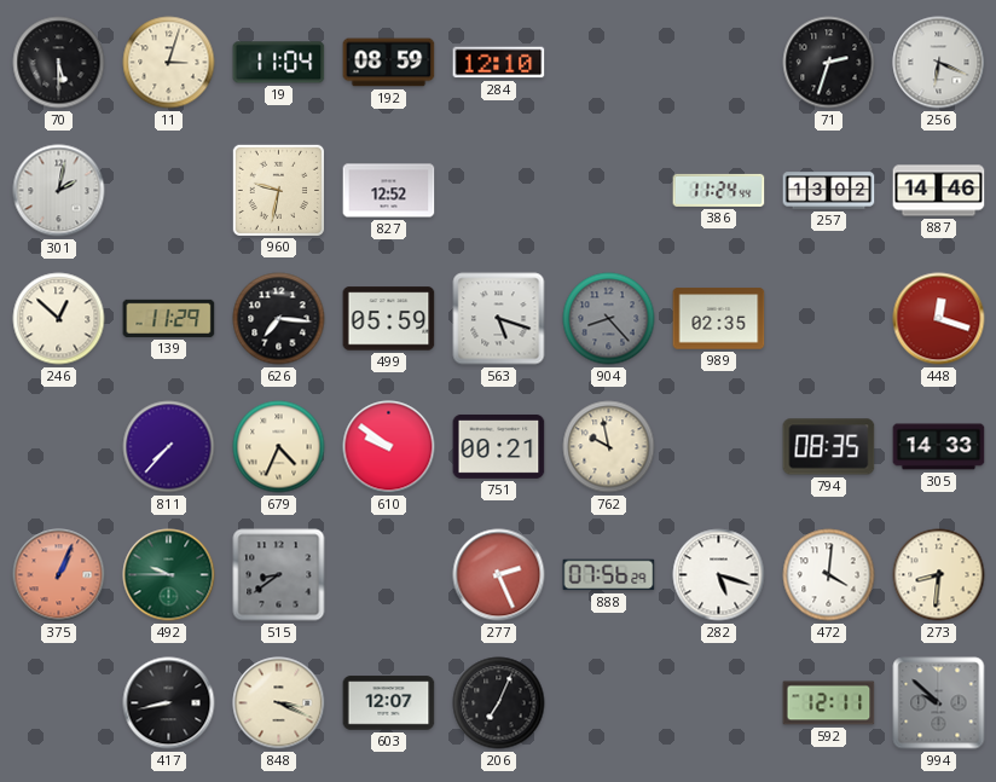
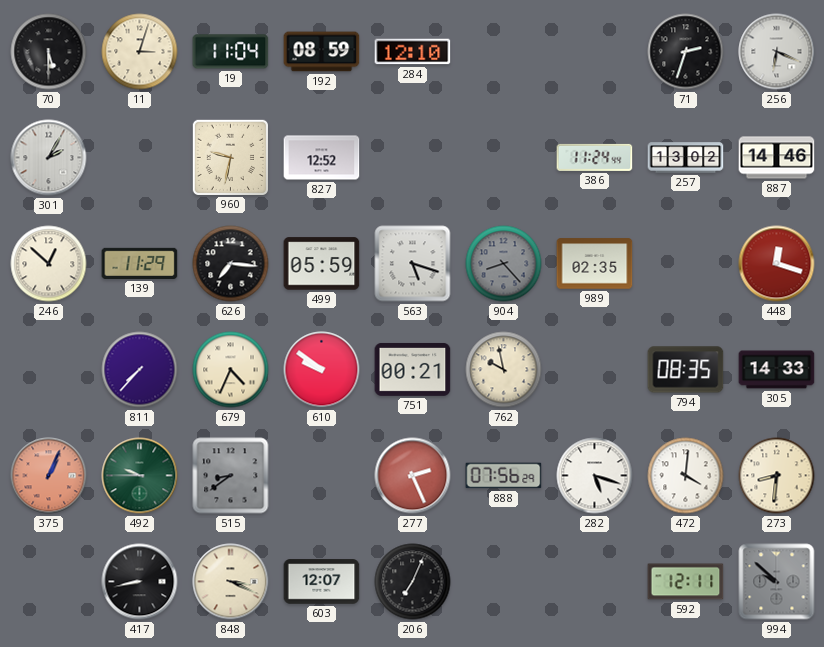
301: 2:02 -> 2:05 (49, 158)
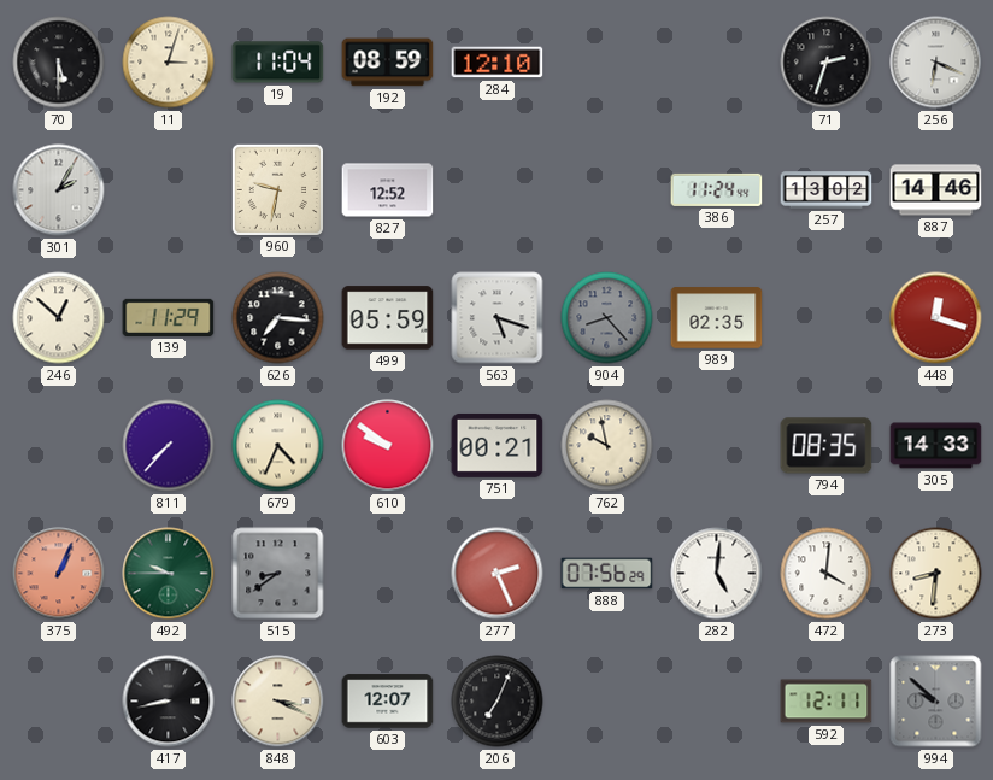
282: 5:18 -> 5:01 (717, 574)
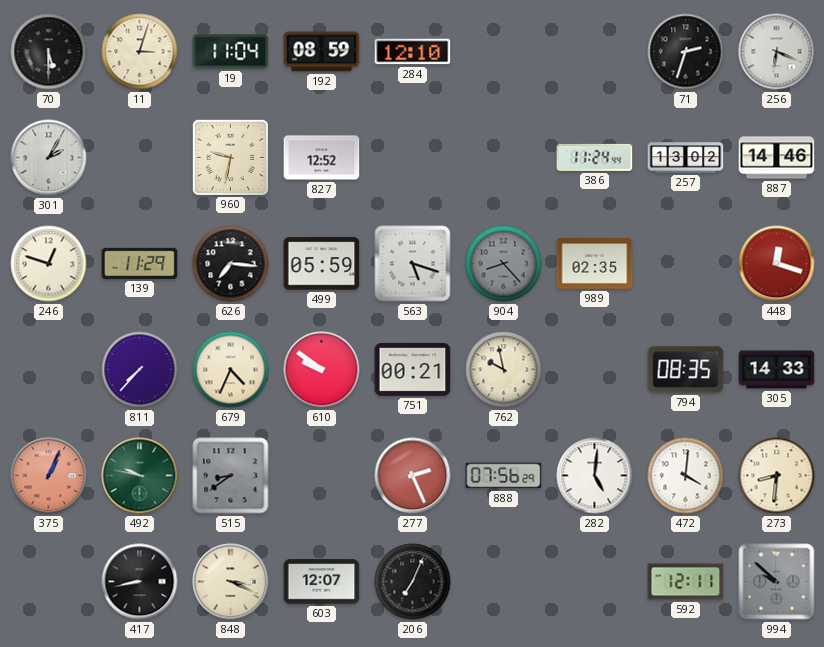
246: 12:52 -> 12:48 (49, 264)
492: 9:45 -> 9:47 (140, 476)
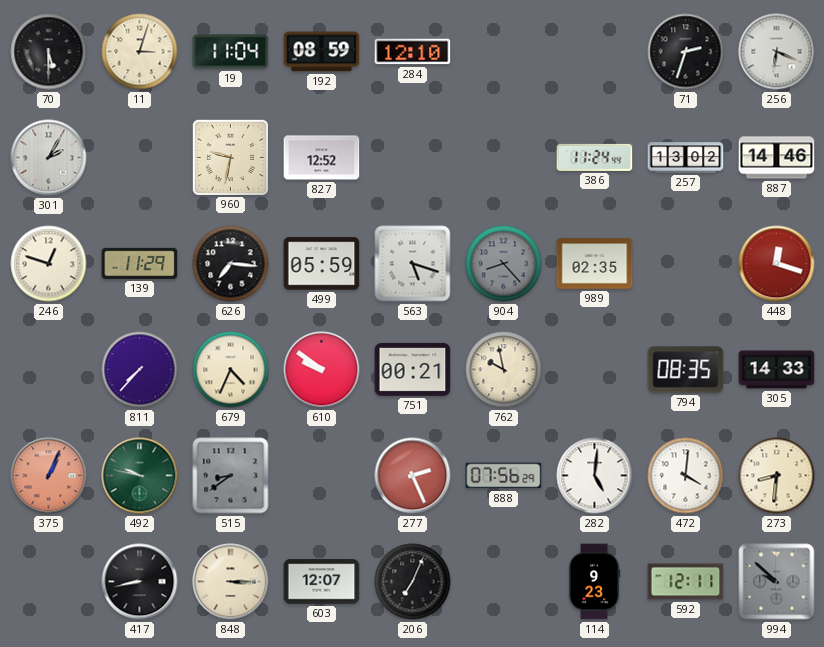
848: 3:19 -> 3:15 (231, 582)
114: none -> 9:23 (594, 582)
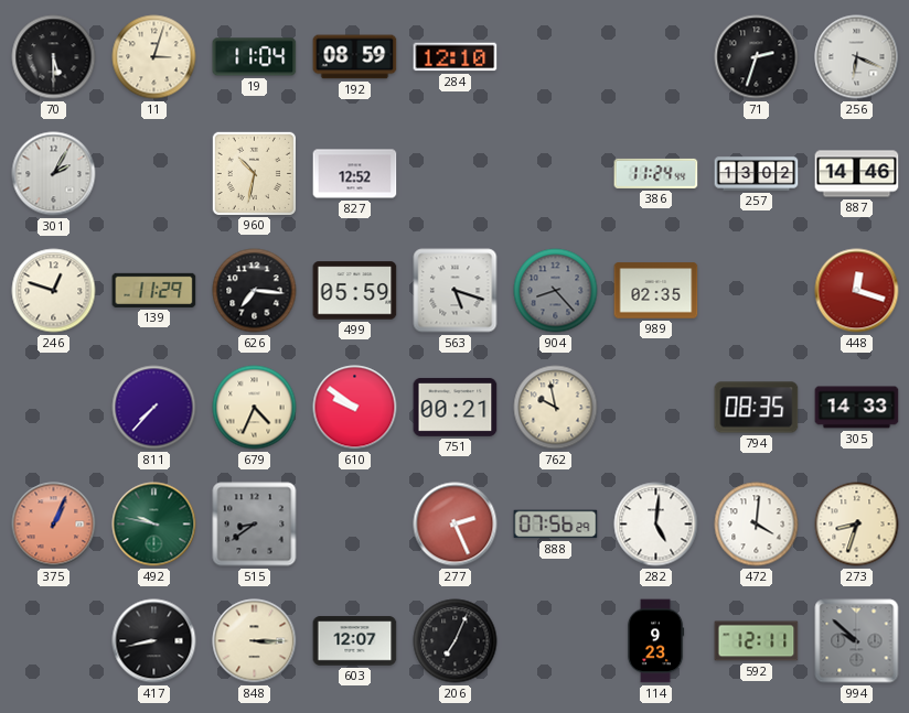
960: 9:32 -> 10:32 (254, 173)
273: 8:31 -> 8:33 (857, 525)
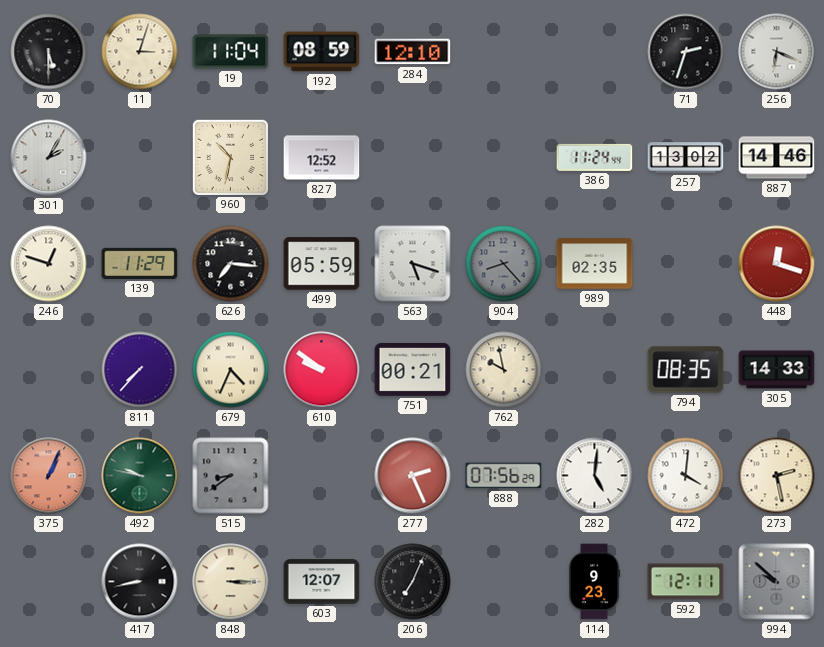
273: 8:33 -> 2:28 (777, 476)
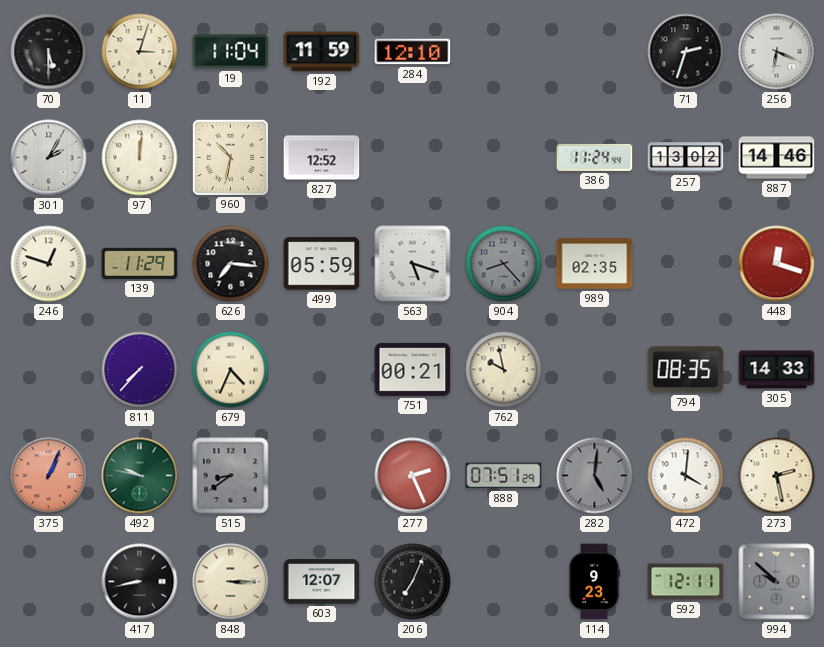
192: 08:59 -> 11:59 (322, 52)
97: none -> 12:01 (140, 158)
610: 9:51 -> none (322, 370)
888: 07:56 -> 07:51 (504, 476)
282 dial: white -> grey (595, 476)
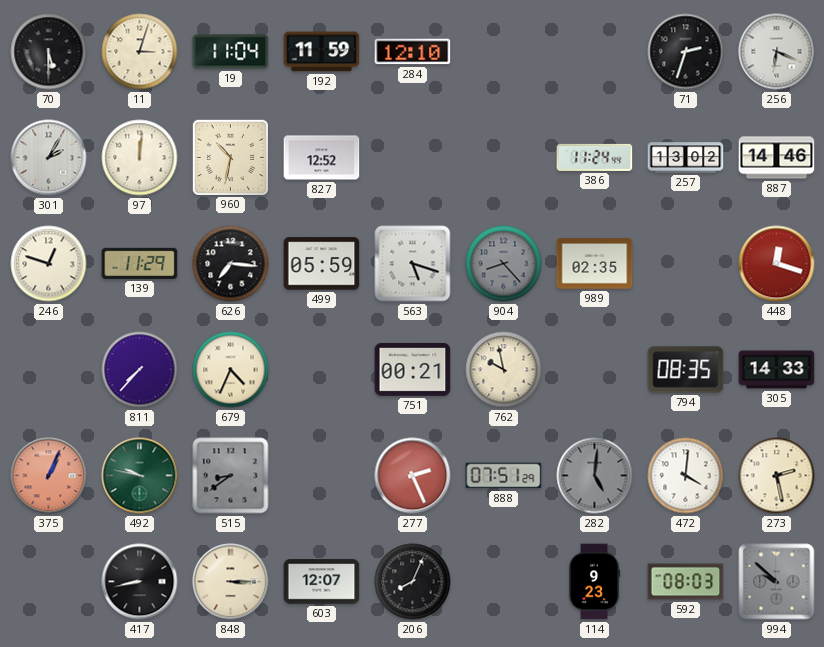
206: 7:04 -> 8:04 (413, 582)
592: 12:11 -> 08:03 (686, 582)
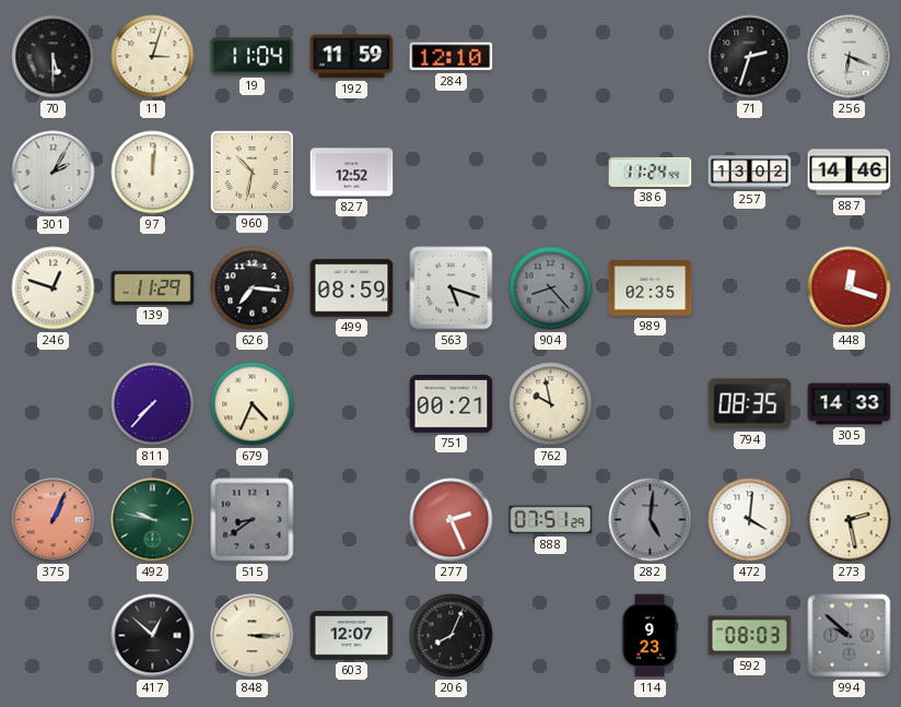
499: 05:59 -> 08:59 (352, 288)
417: 8:43 -> 12:52 (153, 636)
